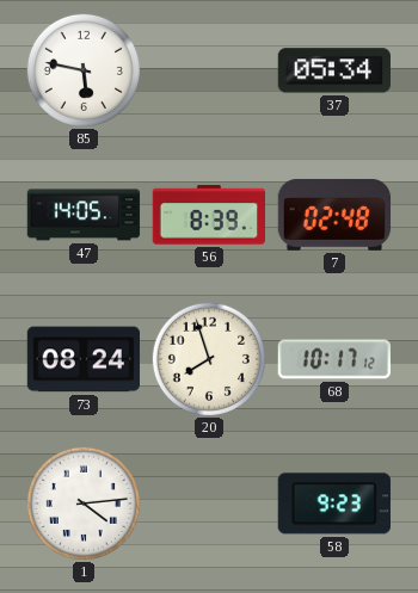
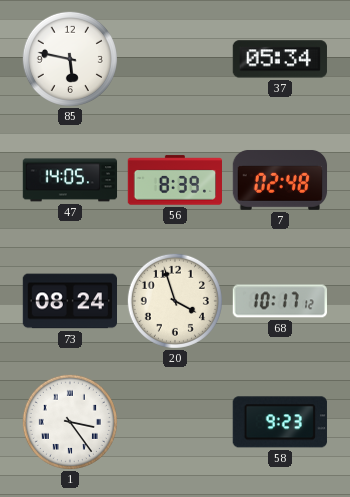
20: 7:57 -> 3:57 (175, 301)
1: 4:14 -> 3:24 (70, 422)
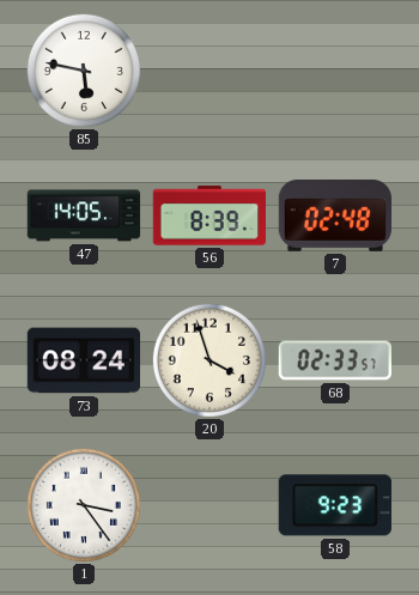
37: 05:34 -> none (279, 59)
68: 10:17 -> 02:33 (334, 360)
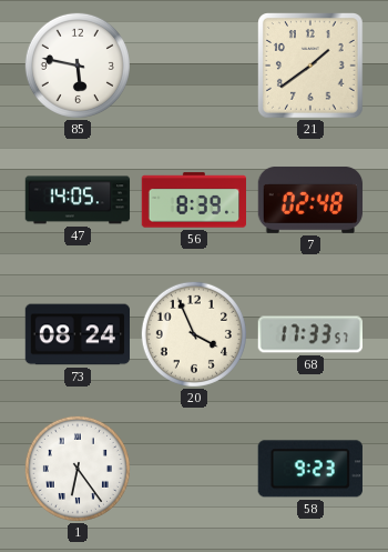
21: none -> 1:39 (312, 67)
20: 3:57 -> 3:56 (194, 334)
68: 02:33 -> 17:33 (309, 334)
1: 3:24 -> 6:24 (78, 469)
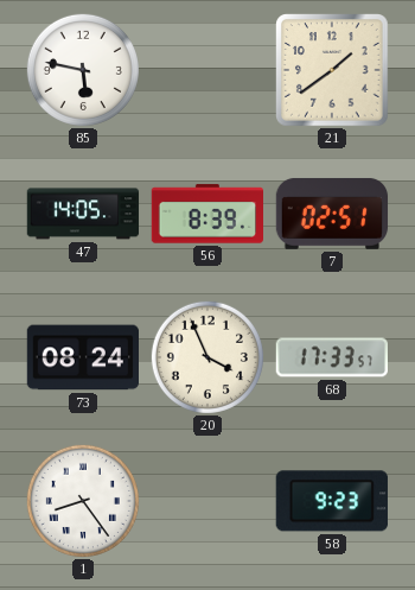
7: 02:48 -> 02:51 (332, 214)
1: 6:24 -> 8:24 (83, 501)
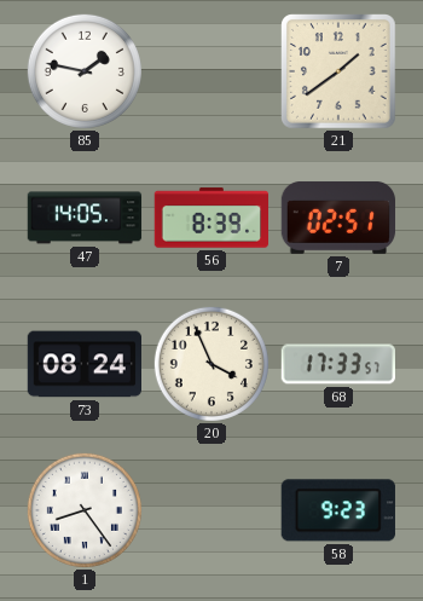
85: 5:47 -> 1:47 (85, 71)
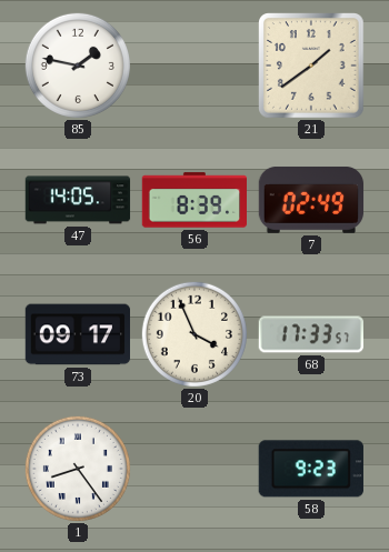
7: 02:51 -> 02:49 (311, 200)
73: 08:24 -> 09:17 (78, 334)
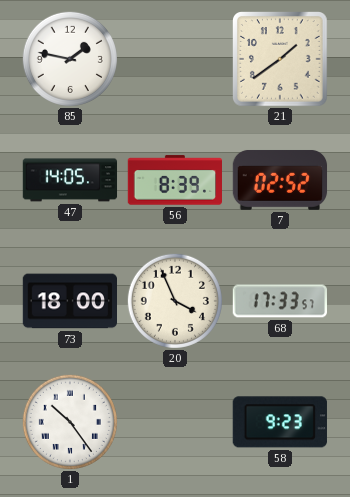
7: 02:49 -> 02:52 (280, 180)
73: 09:17 -> 18:00 (70, 301)
1: 8:24 -> 10:24 (70, 422)
